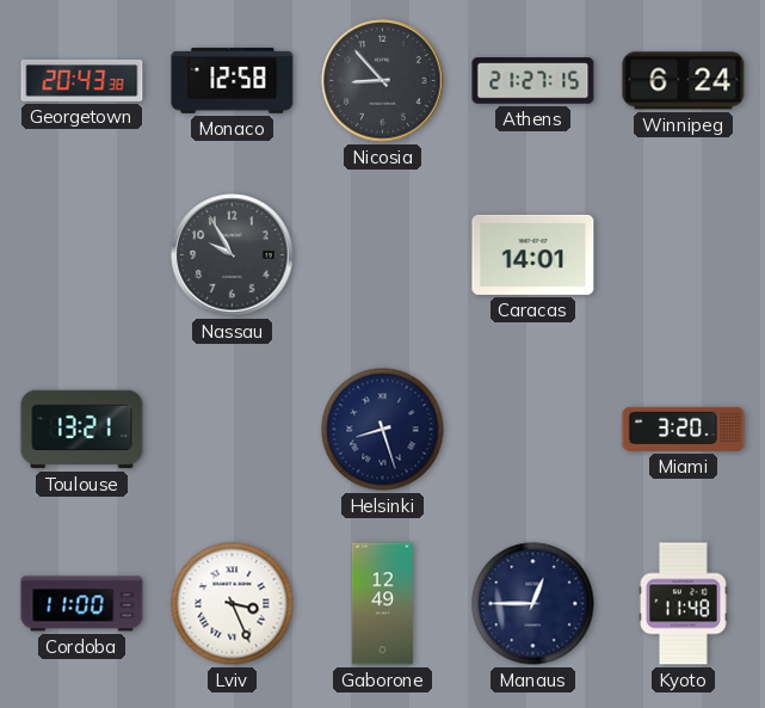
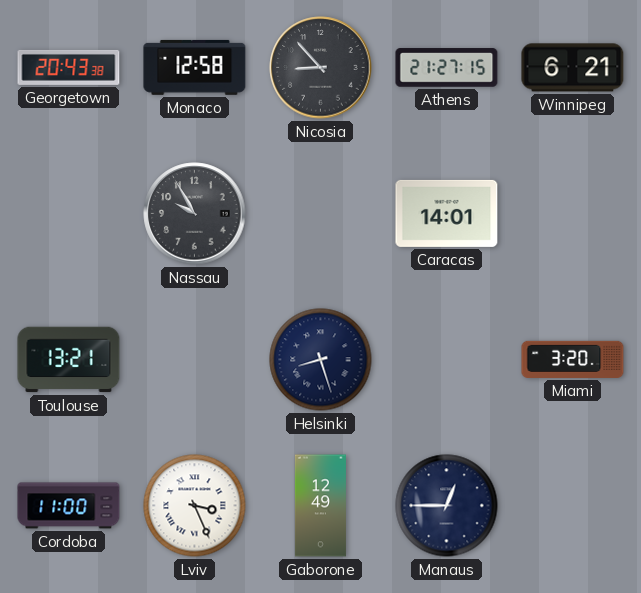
Winnipeg: 6:24 -> 6:21 (573, 68)
Kyoto: 11:48 -> none (684, 604)
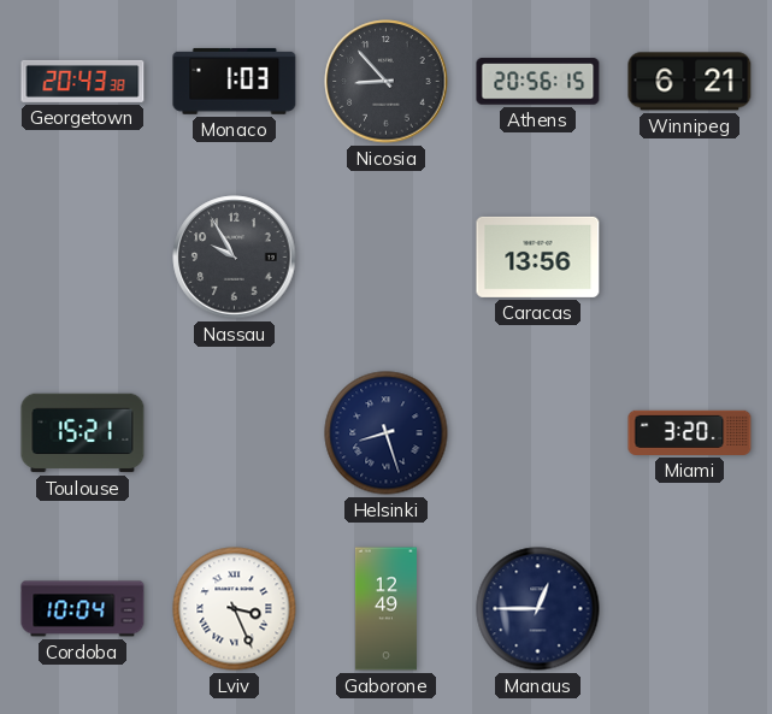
Monaco: 12:58 -> 1:03 (235, 81)
Athens: 21:27 -> 20:56 (538, 82)
Caracas: 14:01 -> 13:56 (538, 256)
Toulouse: 13:21 -> 15:21 (83, 433)
Cordoba: 11:00 -> 10:04 (83, 609)
